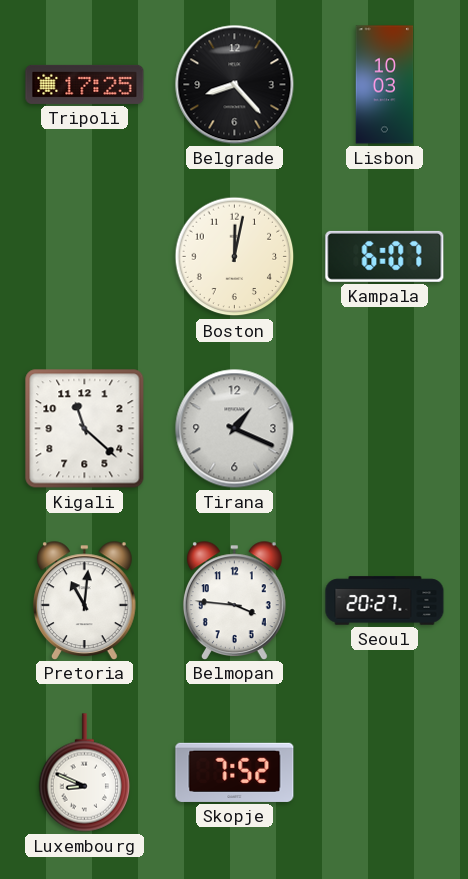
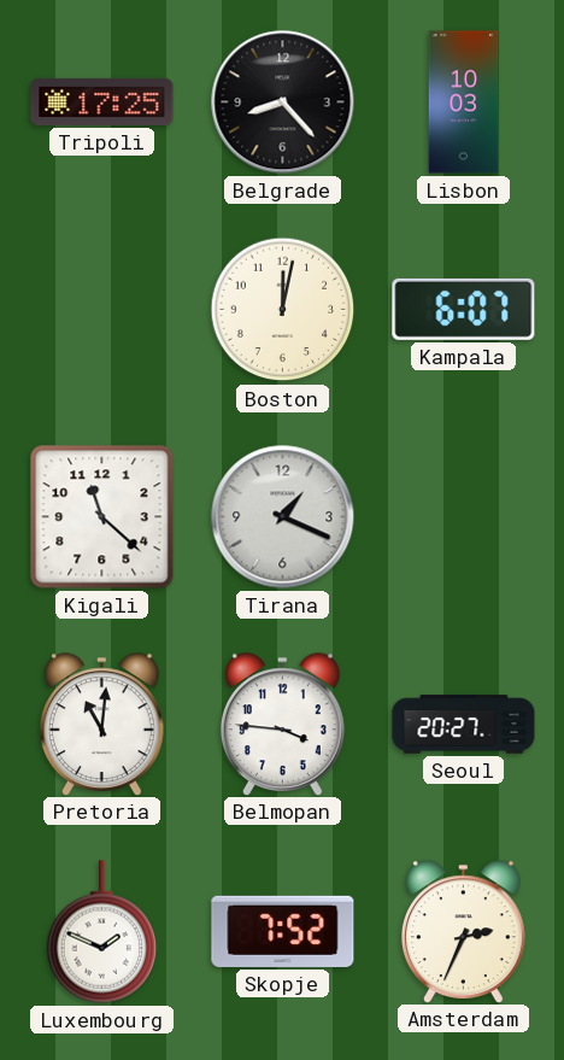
Luxembourg: 8:49 -> 1:49 (102, 932)
Amsterdam: none -> 2:34 (464, 931)
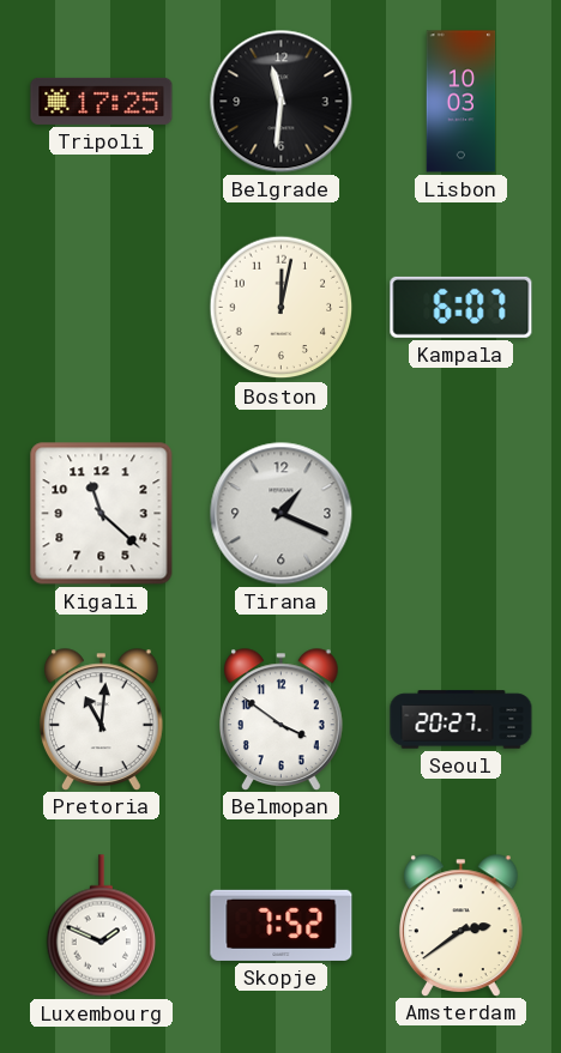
Belgrade: 8:23 -> 11:31 (282, 102)
Belmopan: 3:46 -> 3:51 (282, 719)
Amsterdam: 2:34 -> 2:39 (462, 925)
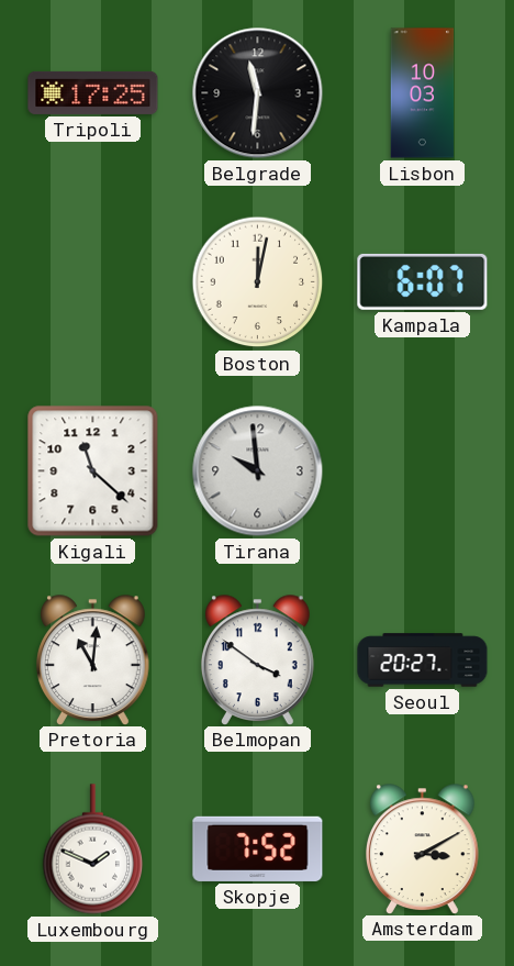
Tirana: 1:19 -> 9:59 (258, 471)
Amsterdam: 2:39 -> 3:10 (423, 848)
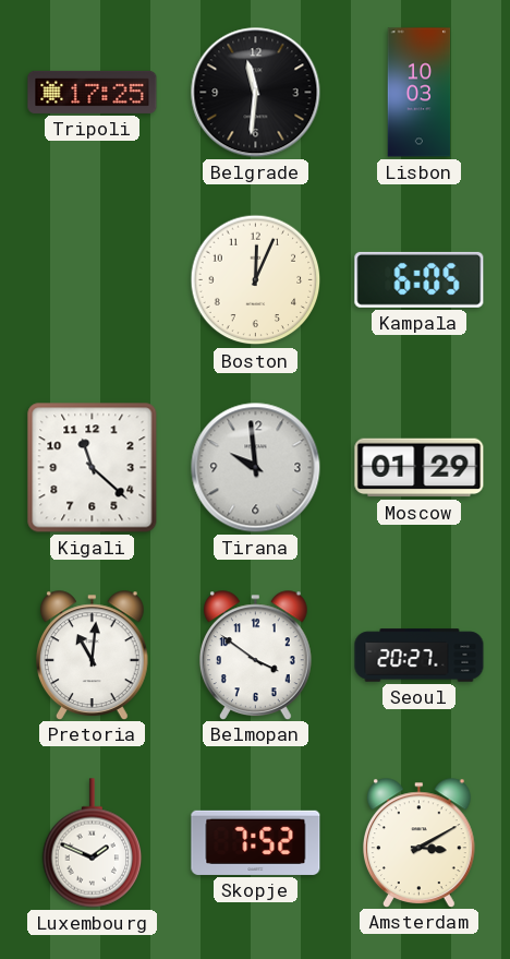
Boston: 12:02 -> 12:04 (256, 280)
Kampala: 6:07 -> 6:05 (420, 279)
Moscow: none -> 01:29 (420, 468)
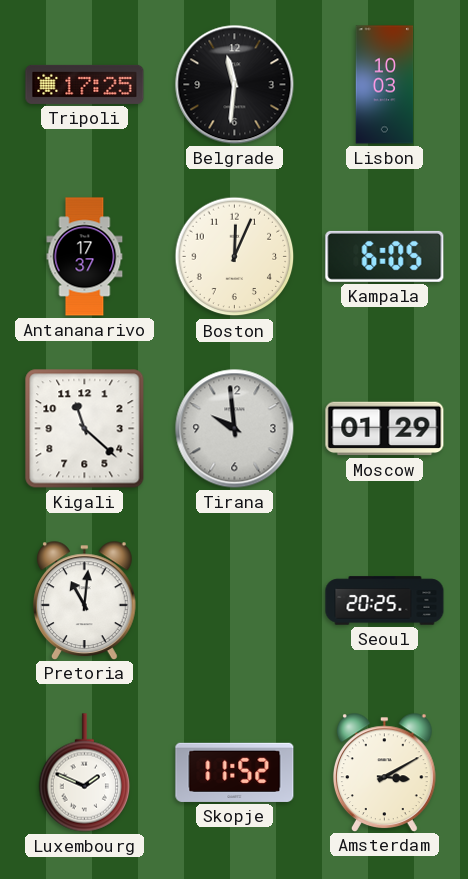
Antananarivo: none -> 17:37 (85, 257)
Belmopan: 3:51 -> none (256, 655)
Seoul: 20:27 -> 20:25 (385, 601)
Skopje: 7:52 -> 11:52 (235, 772)
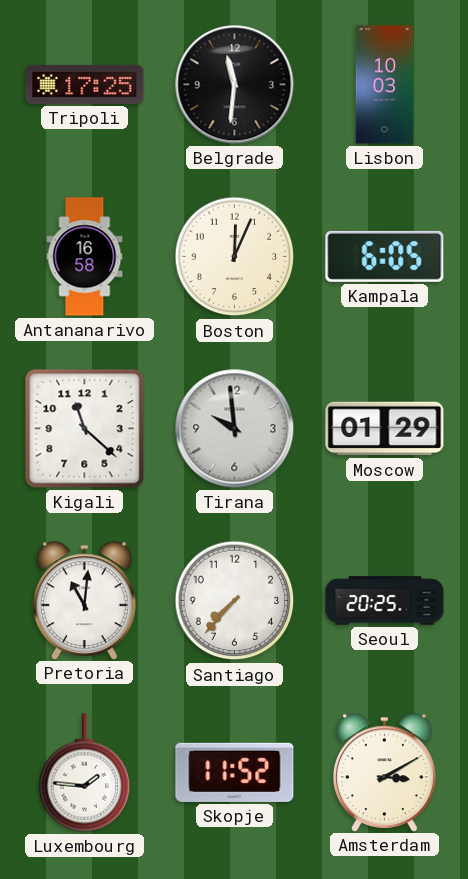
Antananarivo: 17:37 -> 16:58 (85, 257)
Santiago: none -> 7:37 (235, 601)
Luxembourg: 1:49 -> 1:46 (85, 773)
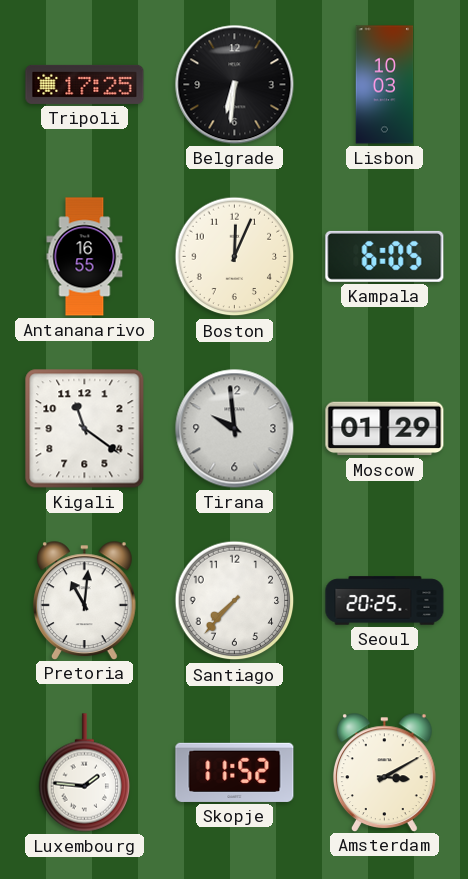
Belgrade: 11:31 -> 6:31 (235, 85)
Antananarivo: 16:58 -> 16:55 (85, 257)
Kigali: 11:22 -> 11:21 (85, 429)
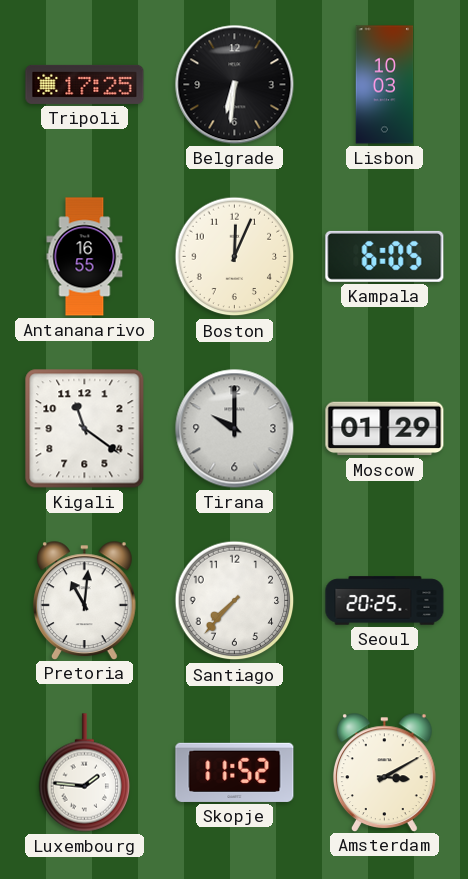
Tirana: 9:59 -> 10:00 (235, 429)
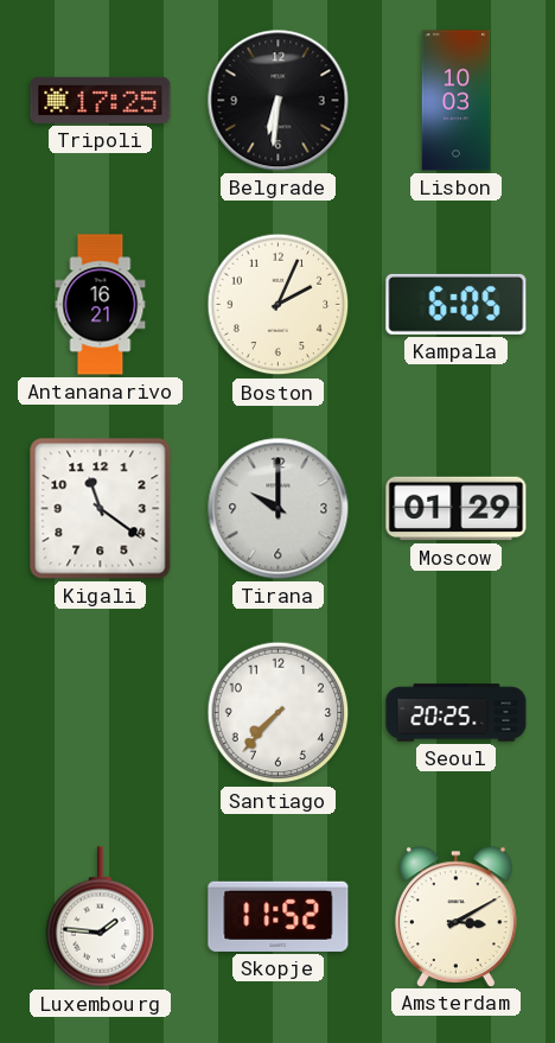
Antananarivo: 16:55 -> 16:21 (101, 305)
Boston: 12:04 -> 2:04 (279, 305)
Pretoria: 11:01 -> none (85, 600)
